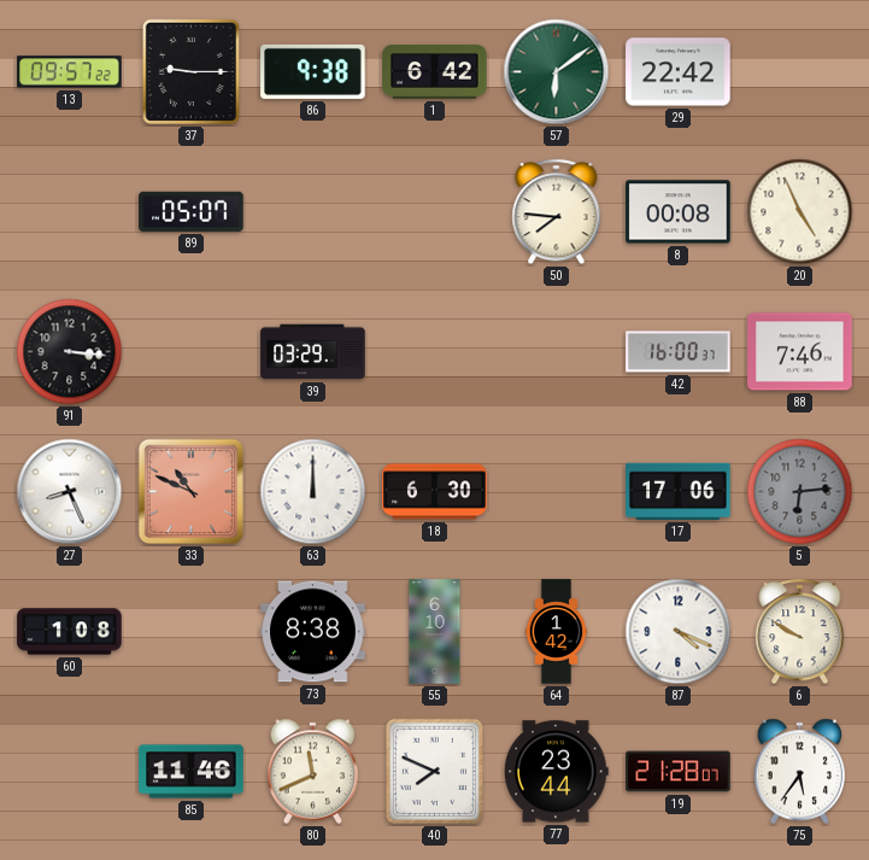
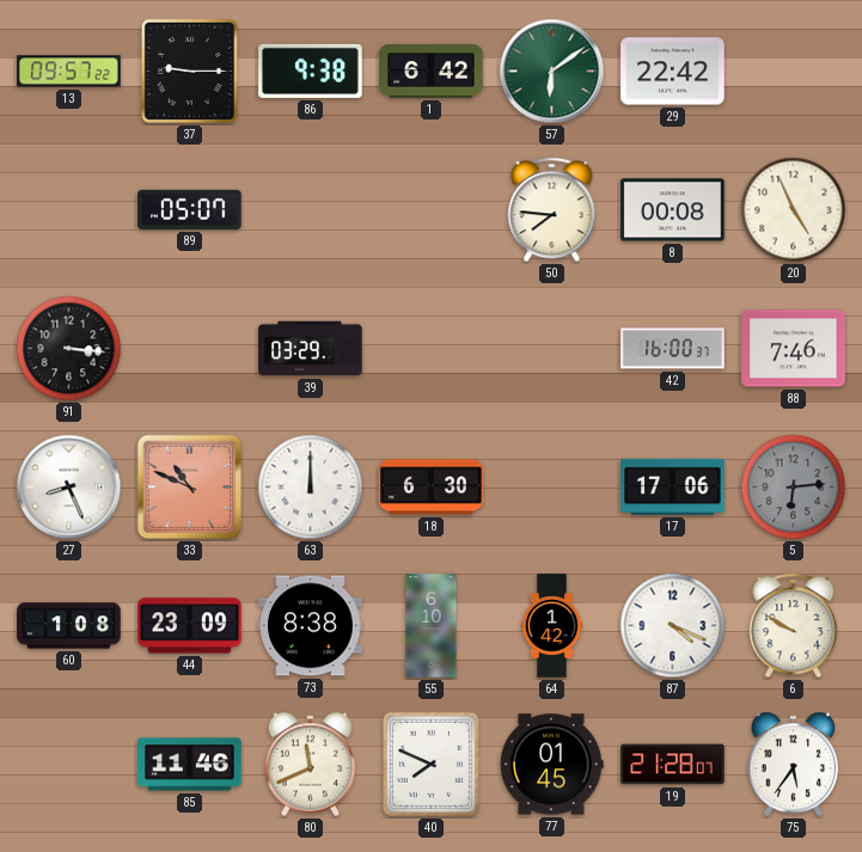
44: none -> 23:09 (190, 626)
77: 23:44 -> 01:45 (552, 765)
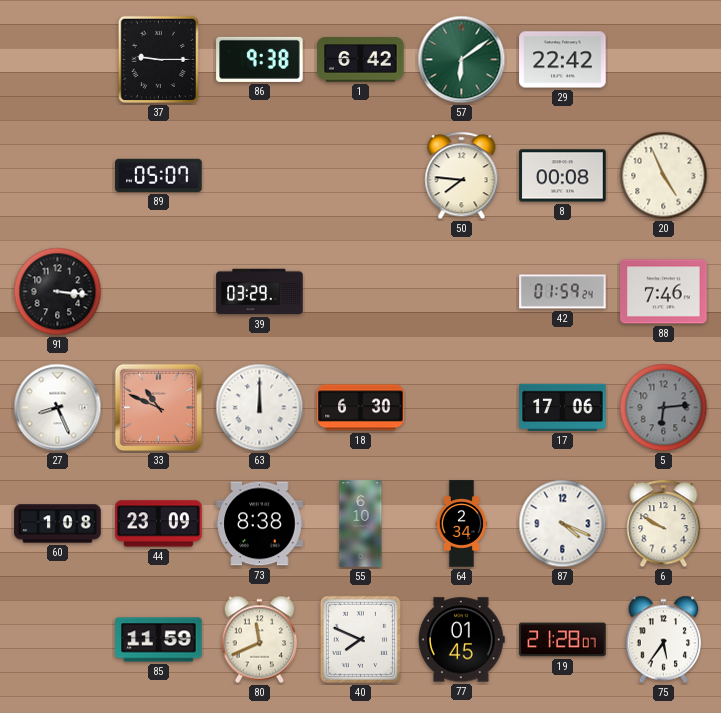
13: 09:57 -> none (69, 72)
42: 16:00 -> 01:59 (563, 292)
64: 1:42 -> 2:34 (462, 524)
85: 11:46 -> 11:59 (159, 640)
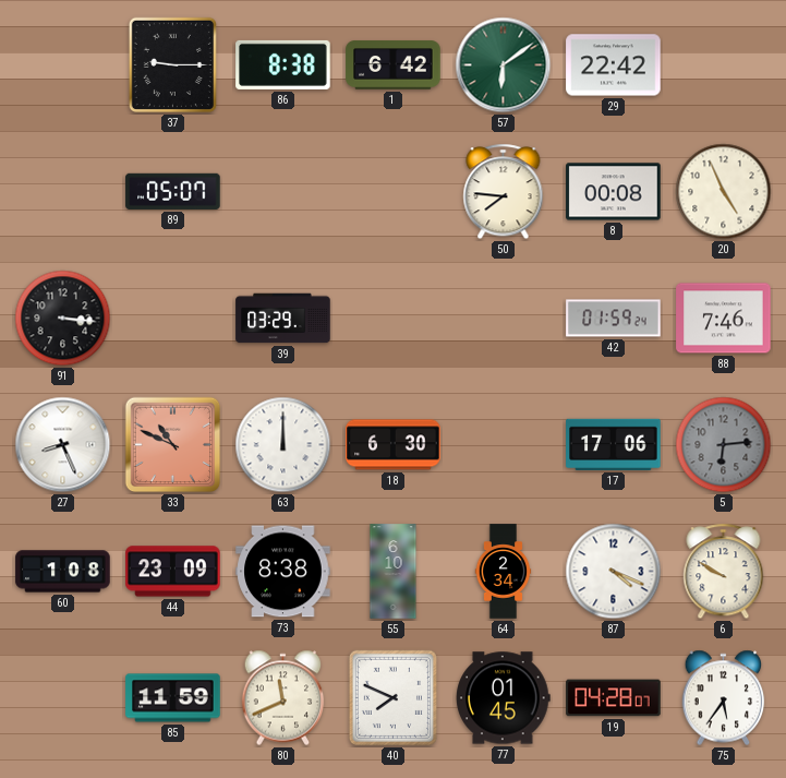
86: 9:38 -> 8:38 (283, 64)
19: 21:28 -> 04:28 (614, 698)
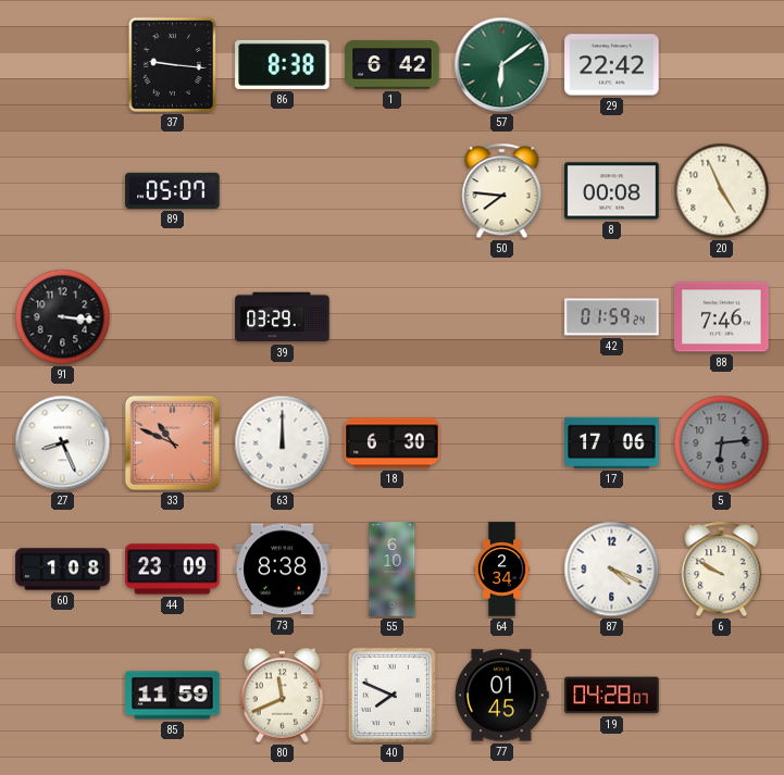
37: 9:15 -> 9:16 (172, 64)
75: 5:36 -> none (724, 698)
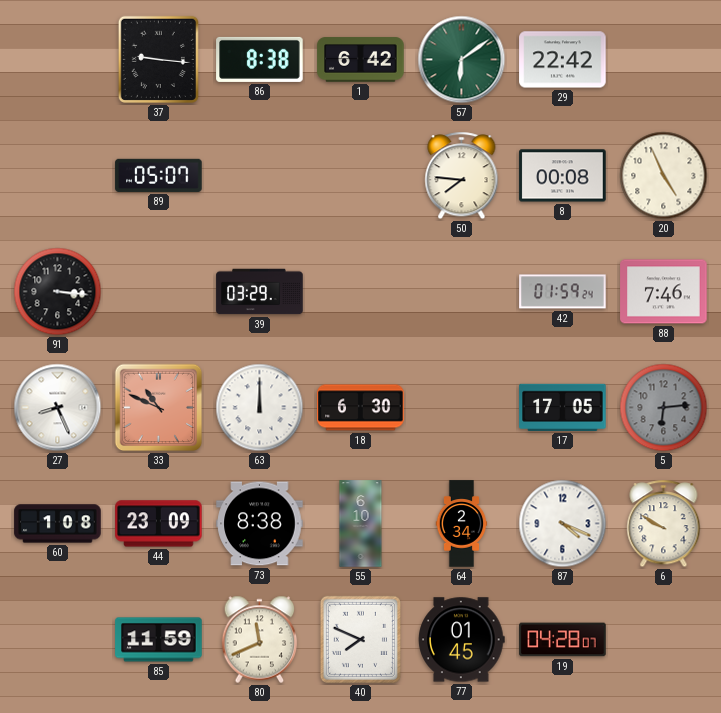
17: 17:06 -> 17:05 (563, 407)
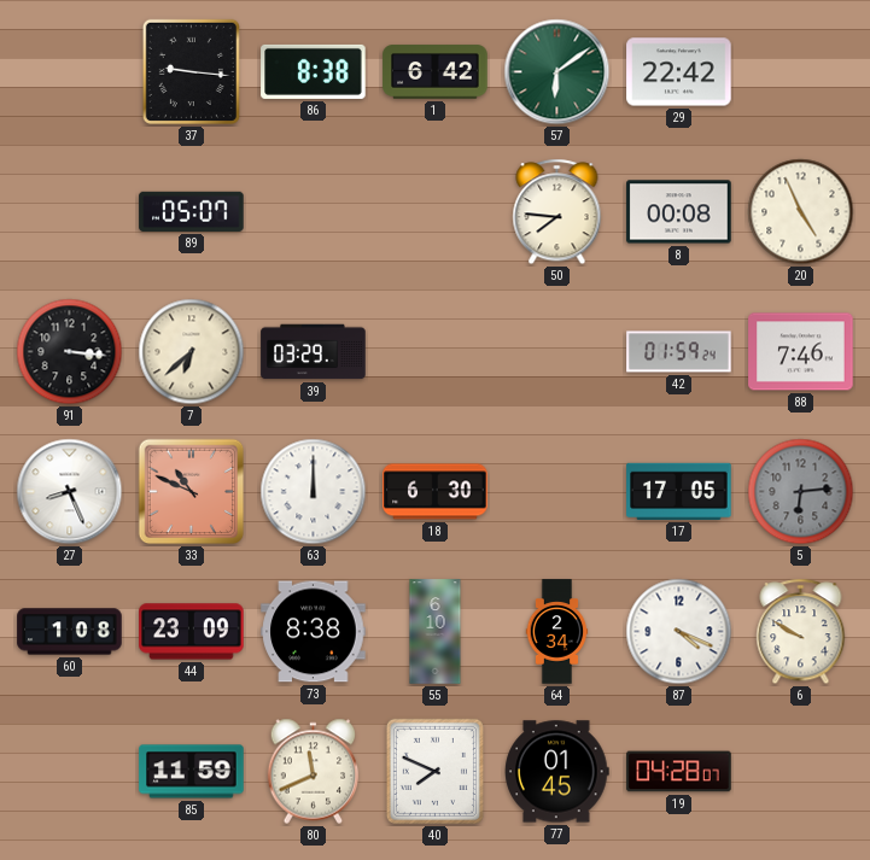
7: none -> 6:38 (192, 352)
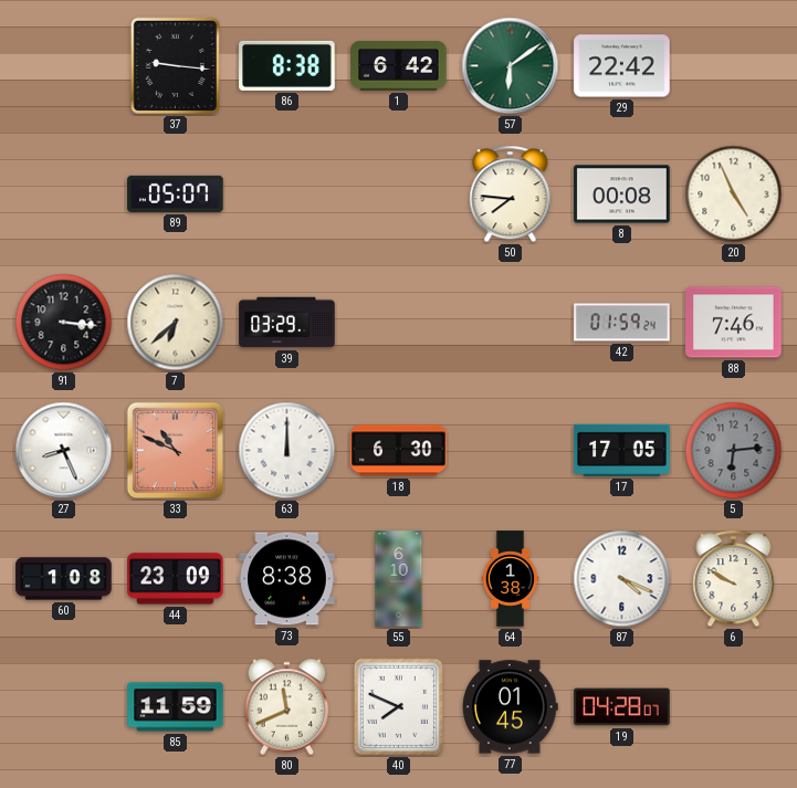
64: 2:34 -> 1:38 (511, 579)
